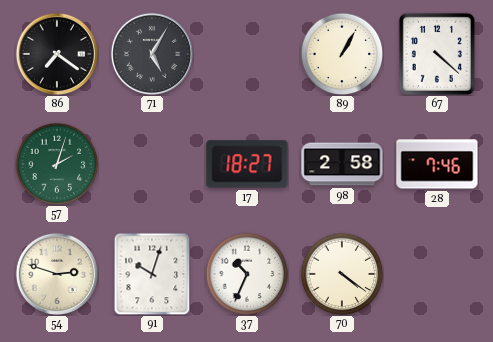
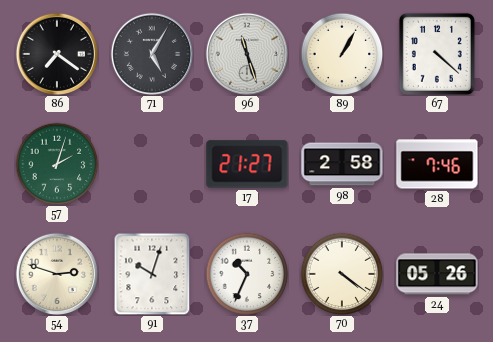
96: none -> 11:27 (246, 53)
17: 18:27 -> 21:27 (247, 164)
24: none -> 05:26 (437, 274)
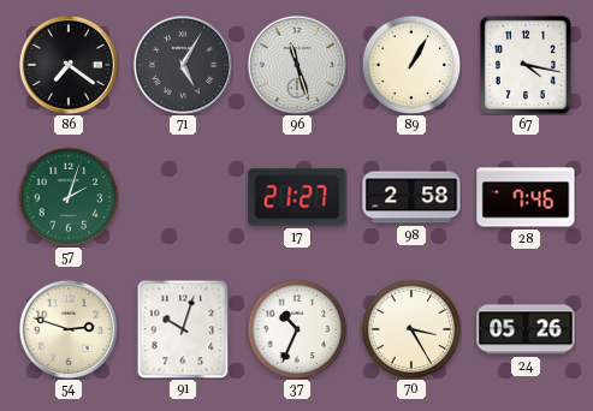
67: 4:22 -> 4:17 (526, 65)
70: 4:21 -> 3:25 (411, 329)
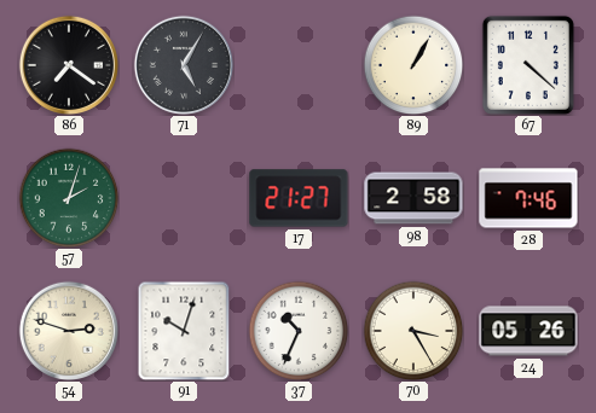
96: 11:27 -> none (296, 64)
67: 4:17 -> 4:22 (528, 65)
